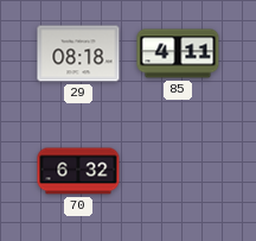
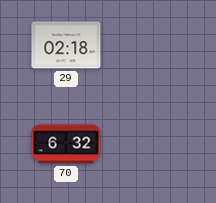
29: 08:18 -> 02:18 (66, 45)
85: 4:11 -> none (178, 53)
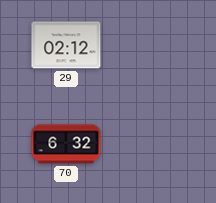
29: 02:18 -> 02:12 (66, 45)
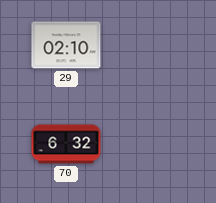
29: 02:12 -> 02:10 (66, 45)
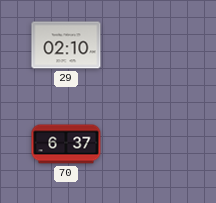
70: 6:32 -> 6:37 (66, 144)
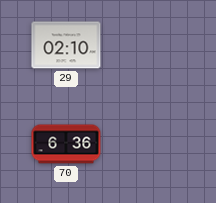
70: 6:37 -> 6:36 (66, 144)
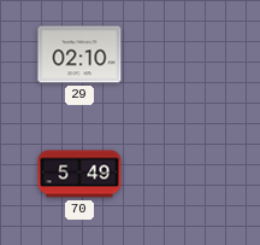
70: 6:36 -> 5:49 (79, 174)
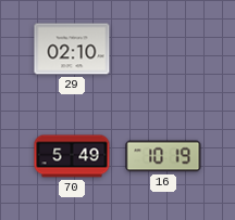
16: none -> 10:19 (163, 156)
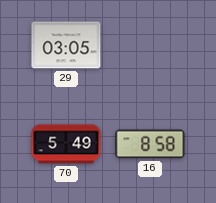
29: 02:10 -> 03:05 (66, 45)
16: 10:19 -> 8:58 (150, 144)
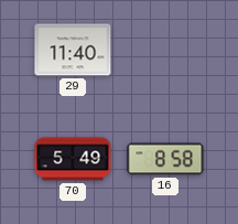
29: 03:05 -> 11:40 (73, 50)
